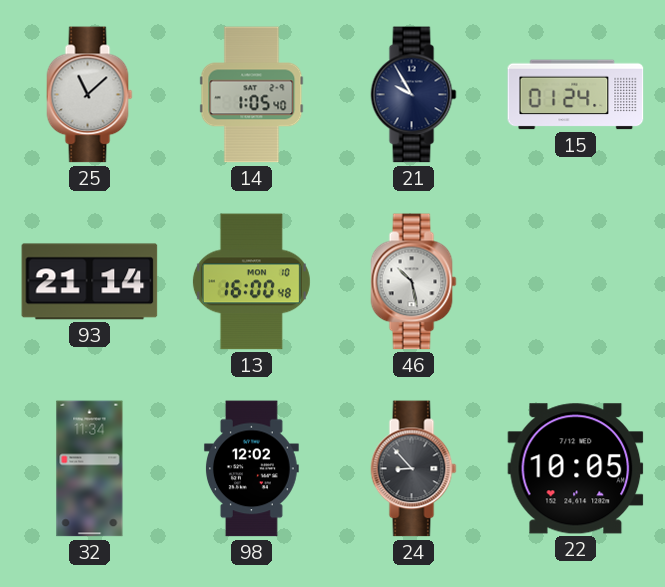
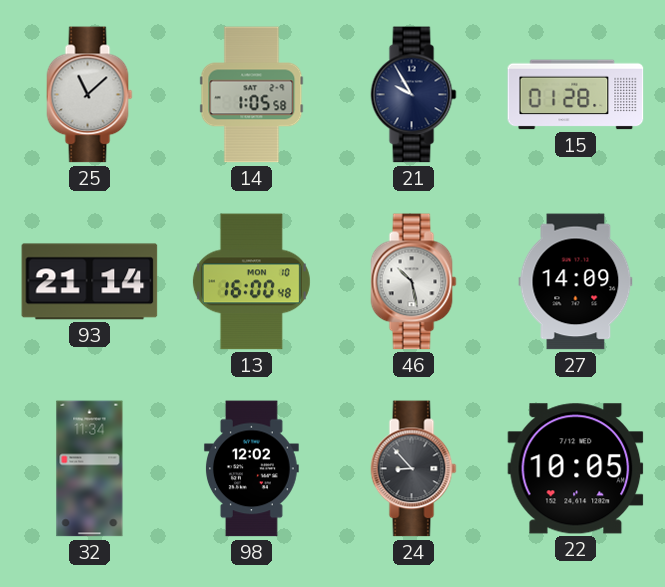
14: 1:05:40 -> 1:05:58 (252, 95)
15: 01:24 -> 01:28 (576, 95)
27: none -> 14:09 (576, 282)
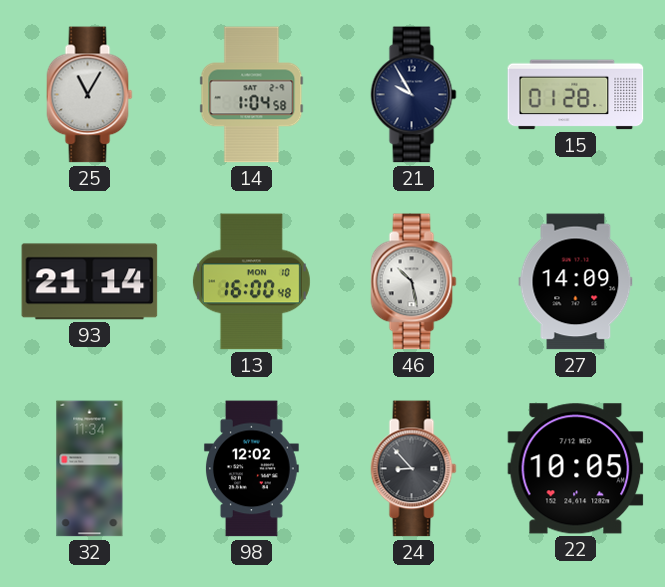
25: 11:08 -> 11:05 (90, 95)
14: 1:05 -> 1:04 (252, 95)
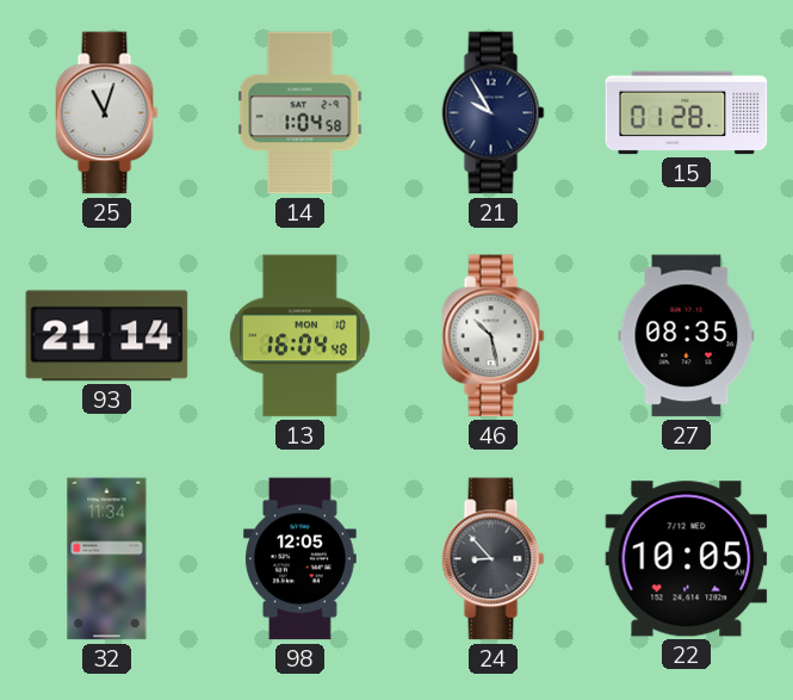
25: 11:05 -> 11:03 (107, 113)
13: 16:00 -> 16:04 (299, 336)
27: 14:09 -> 08:35 (687, 336)
98: 12:02 -> 12:05 (299, 559)
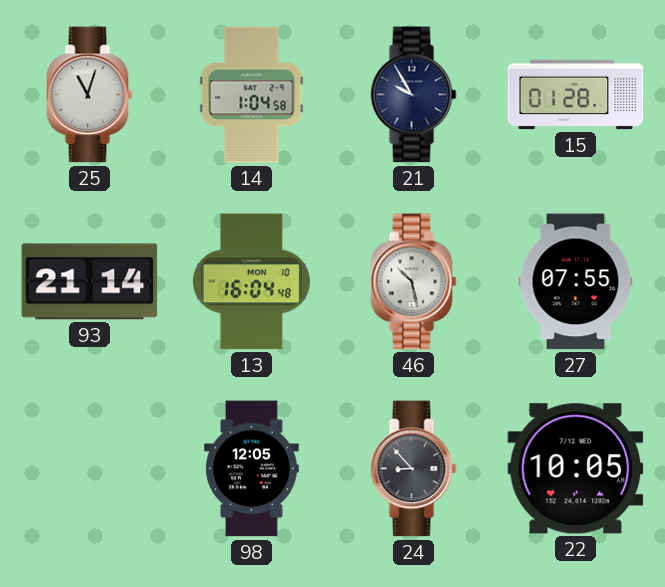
27: 08:35 -> 07:55 (576, 282)
32: 11:34 -> none (107, 559)
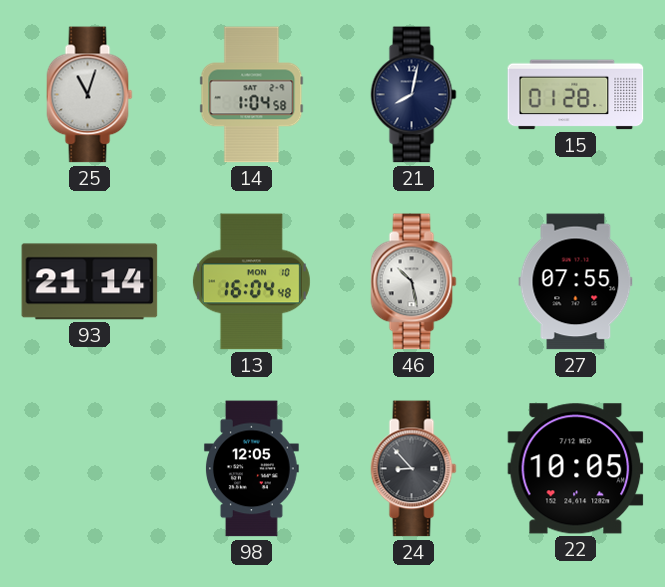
21: 9:55 -> 8:02 (414, 95)
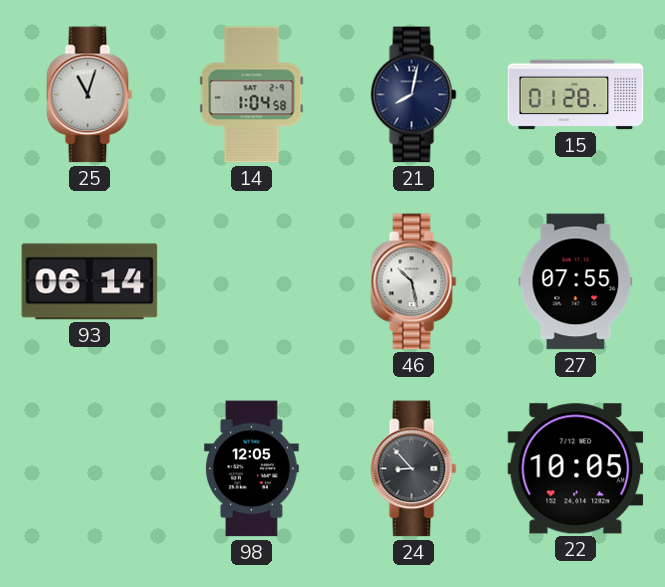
93: 21:14 -> 06:14 (90, 282)
13: 16:04 -> none (251, 282)
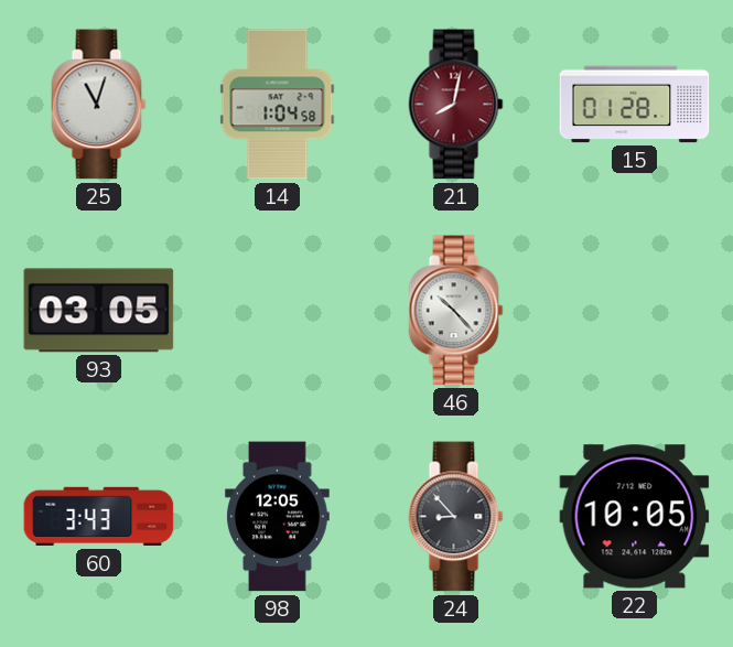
21 dial: navy -> burgundy (456, 105)
93: 06:14 -> 03:05 (99, 311)
46: 10:28 -> 10:23 (456, 311)
27: 07:55 -> none (576, 282)
60: none -> 3:43 (99, 517)
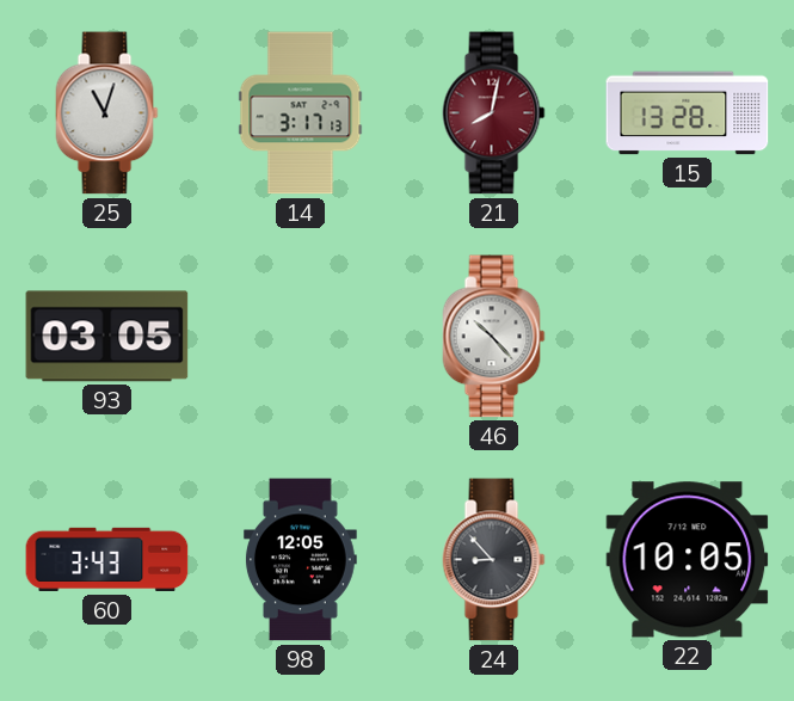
14: 1:04 -> 3:17 (301, 113)
15: 01:28 -> 13:28 (688, 113)
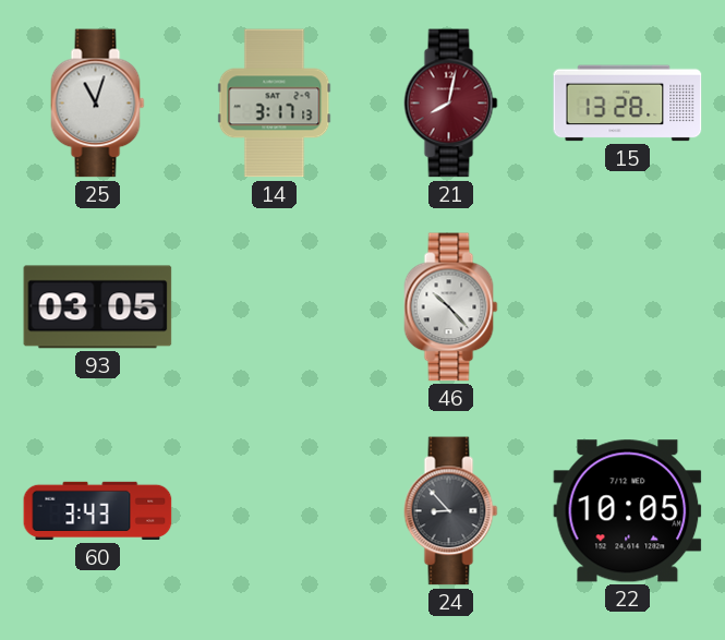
98: 12:05 -> none (300, 560)
